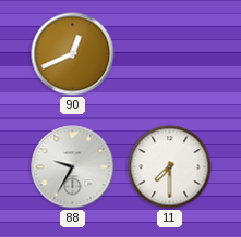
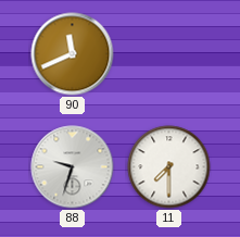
90: 12:41 -> 11:41 (73, 54)
88: 9:35 -> 9:33 (73, 167)
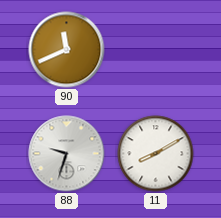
11: 7:30 -> 8:10 (156, 154)
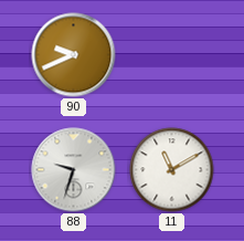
90: 11:41 -> 9:41 (74, 55)
11: 8:10 -> 11:10 (172, 170)
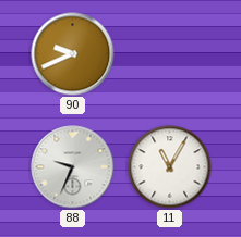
88: 9:33 -> 9:34 (73, 167)
11: 11:10 -> 11:05 (170, 167)
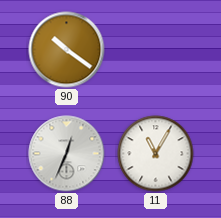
90: 9:41 -> 10:21 (67, 50)
88: 9:34 -> 12:34 (67, 154)
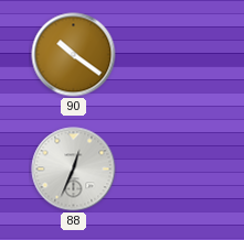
11: 11:05 -> none (156, 154)
